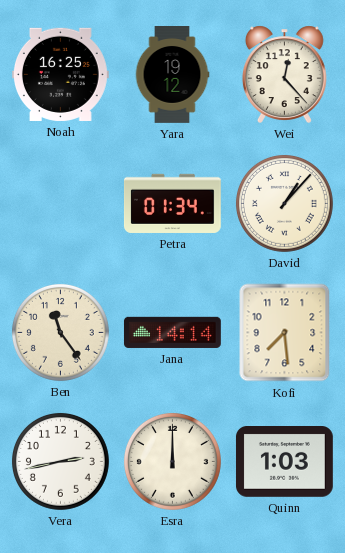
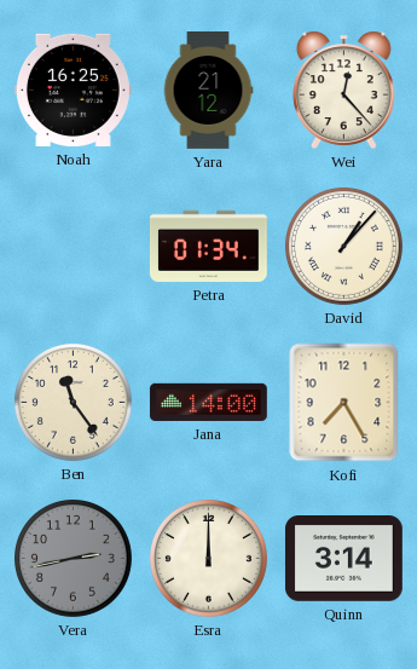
Yara: 19:12 -> 21:12 (208, 91)
Jana: 14:14 -> 14:00 (208, 402)
Kofi: 7:29 -> 7:25 (344, 403)
Vera dial: white -> grey (73, 558)
Quinn: 1:03 -> 3:14 (343, 559)
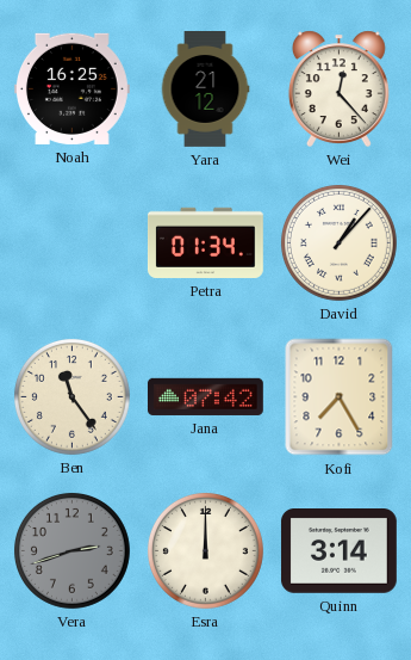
Jana: 14:00 -> 07:42 (205, 396)
Vera: 2:43 -> 2:42 (71, 550)
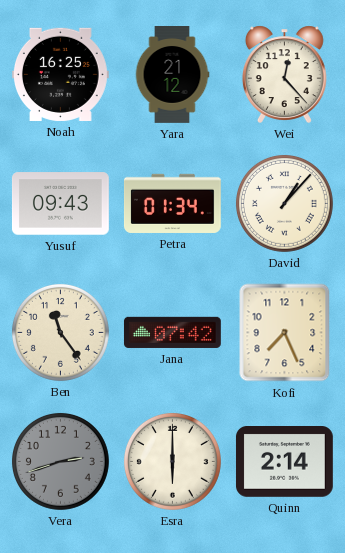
Yusuf: none -> 09:43 (60, 204)
Kofi: 7:25 -> 7:26 (285, 333)
Esra: 12:00 -> 6:00 (172, 461)
Quinn: 3:14 -> 2:14 (284, 462)
